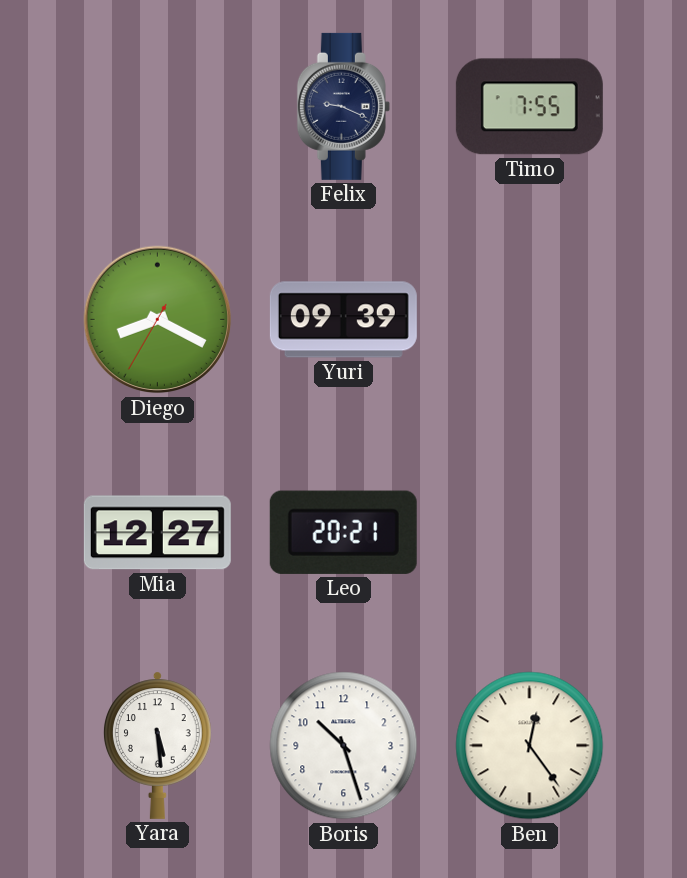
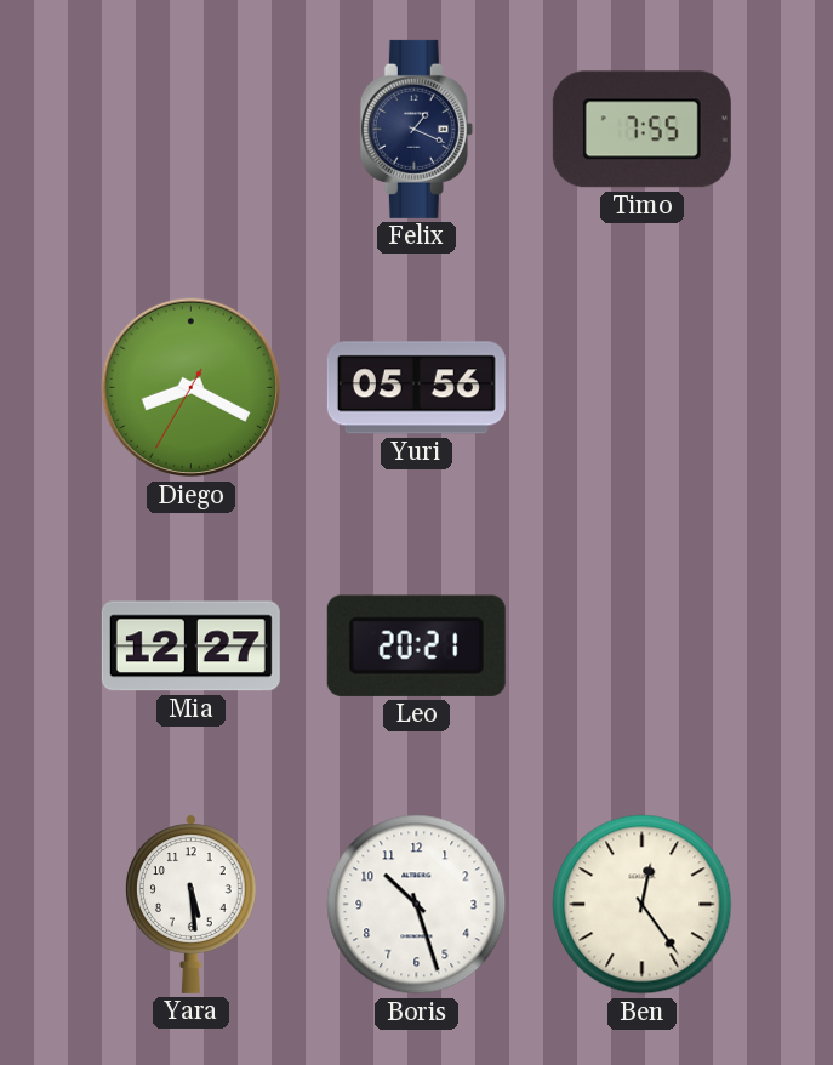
Felix: 9:19 -> 1:19 (416, 129)
Yuri: 09:39 -> 05:56 (416, 388)
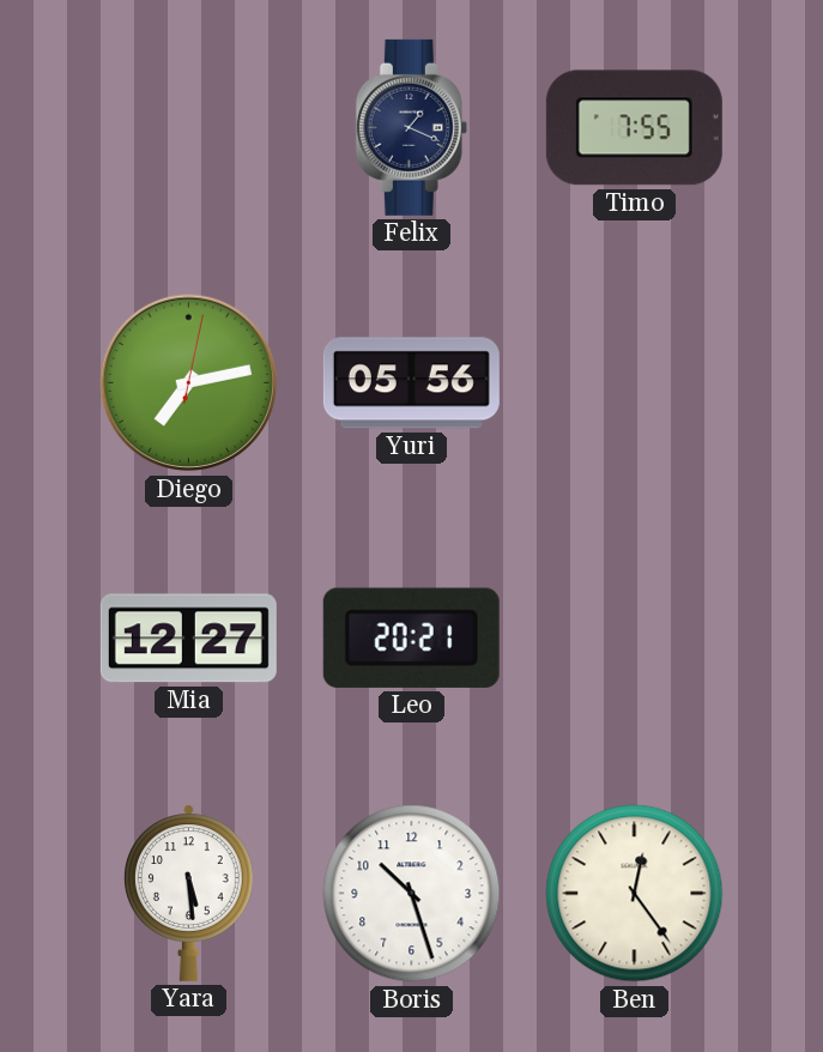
Diego: 8:19 -> 7:13 (189, 383)
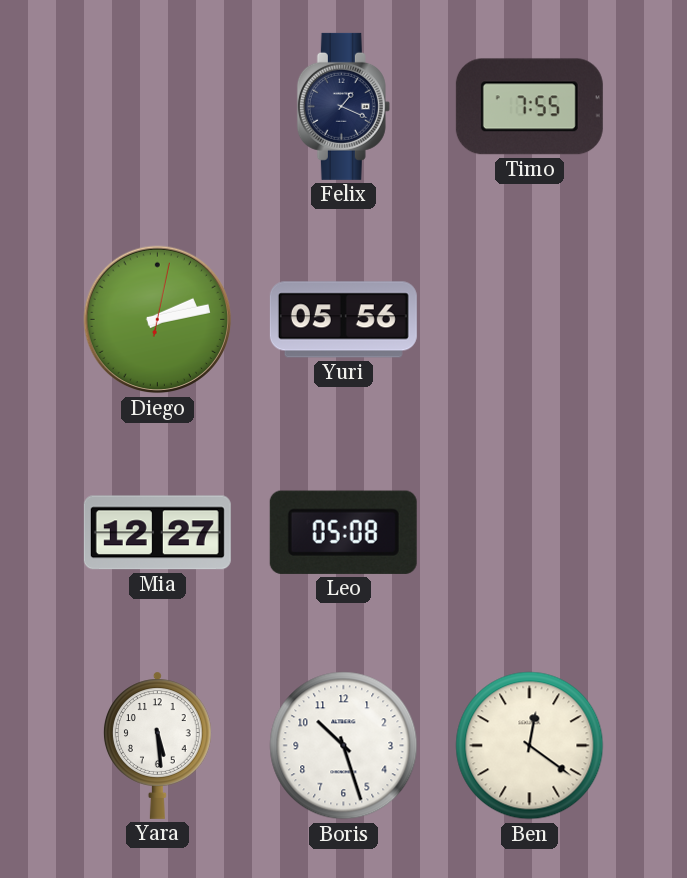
Diego: 7:13 -> 2:13 (158, 320)
Leo: 20:21 -> 05:08 (343, 532)
Ben: 12:24 -> 12:21 (530, 746)
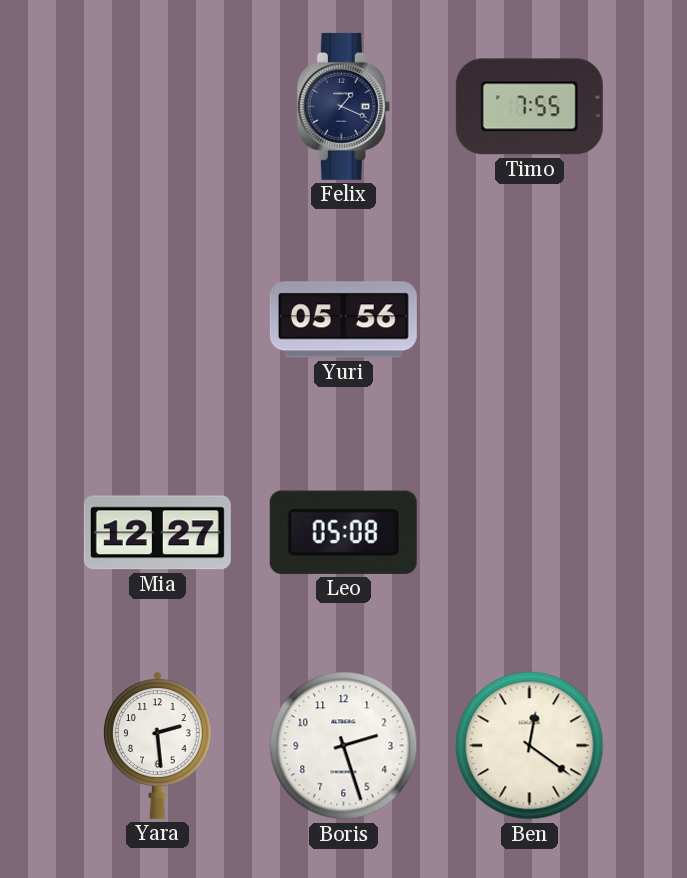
Diego: 2:13 -> none (158, 320)
Yara: 5:29 -> 2:29 (157, 745)
Boris: 10:27 -> 2:27 (344, 746)
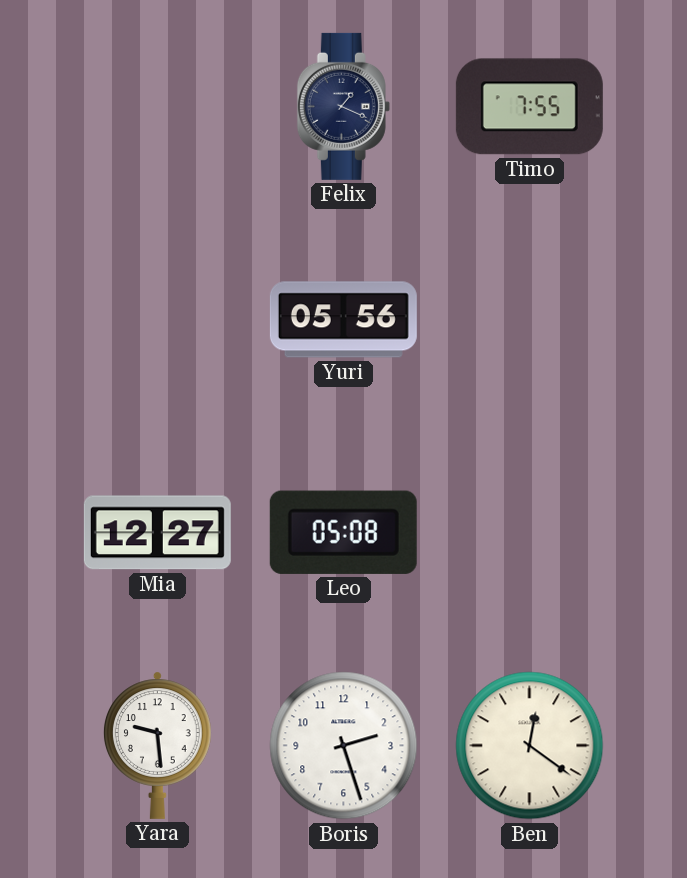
Yara: 2:29 -> 9:29 (157, 745)
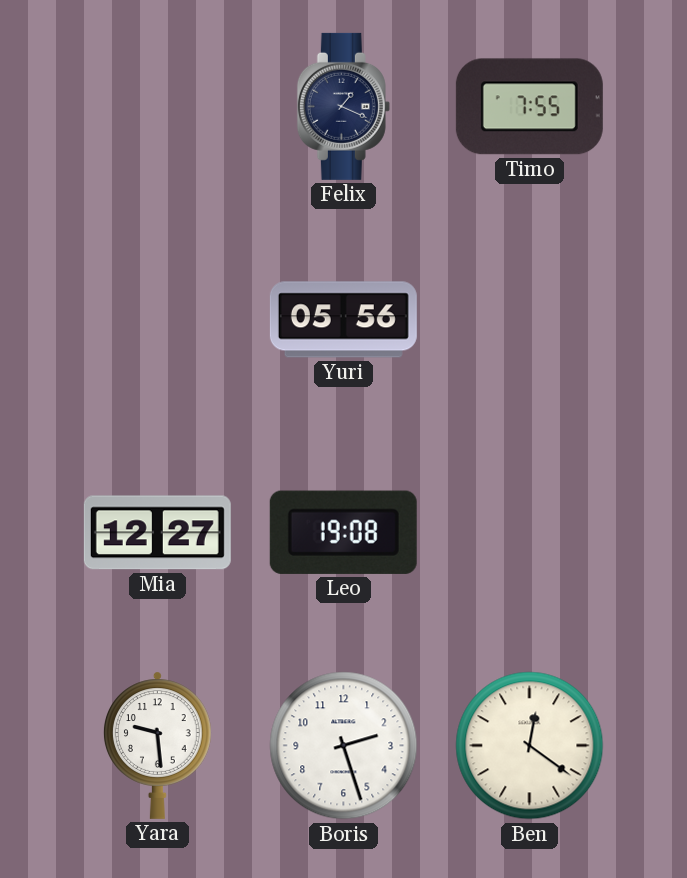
Leo: 05:08 -> 19:08 (343, 532)
